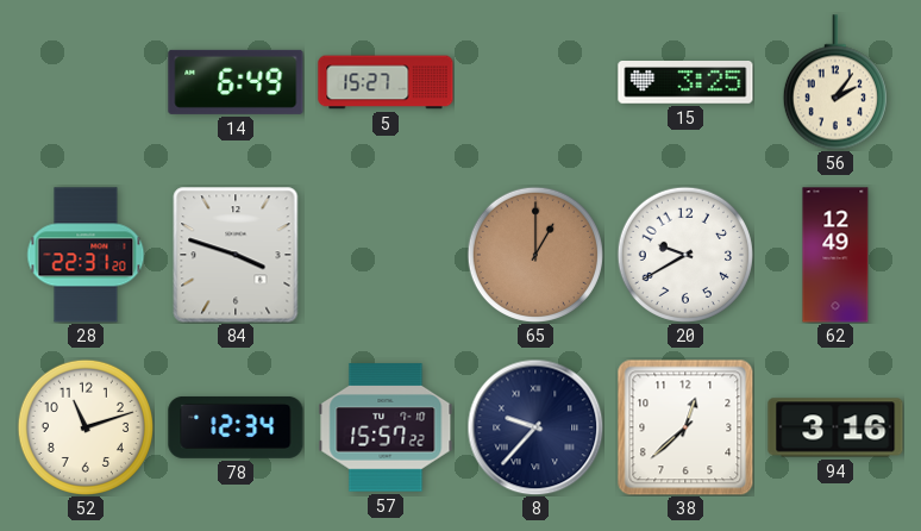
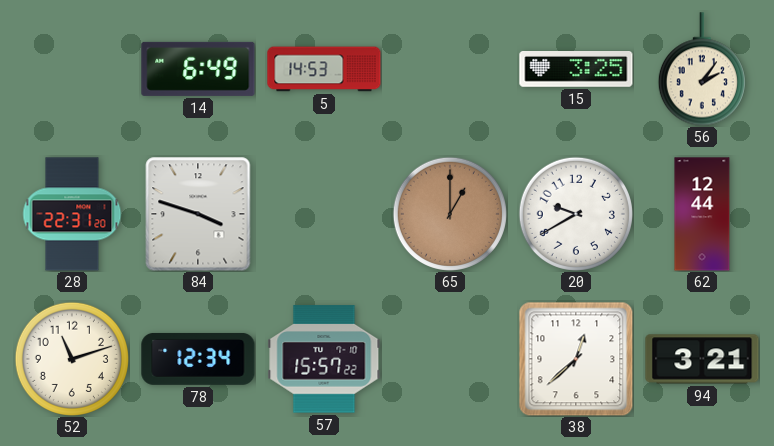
5: 15:27 -> 14:53 (324, 69)
62: 12:49 -> 12:44 (702, 214)
8: 9:37 -> none (535, 427)
94: 3:16 -> 3:21 (702, 359)
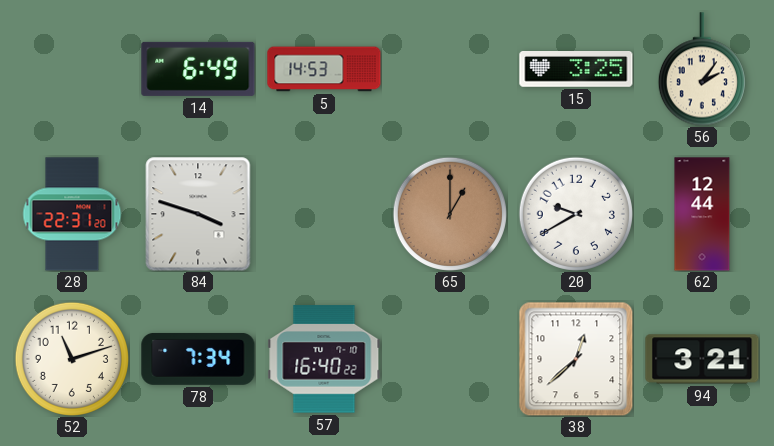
78: 12:34 -> 7:34 (198, 359)
57: 15:57 -> 16:40 (324, 359)
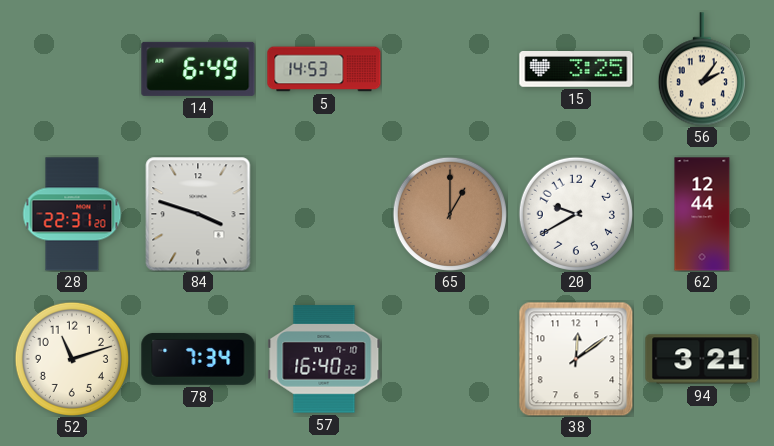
38: 12:38 -> 12:09 (576, 359)
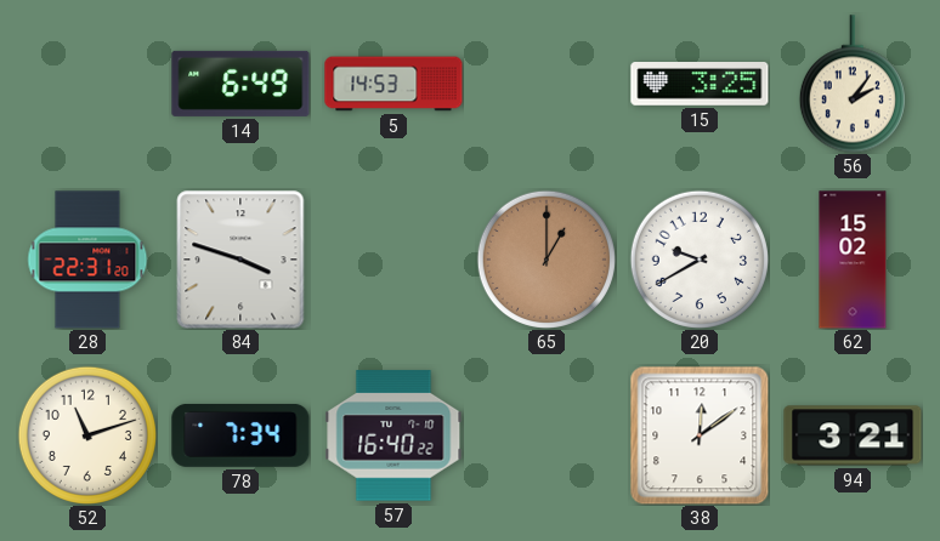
62: 12:44 -> 15:02 (853, 260)
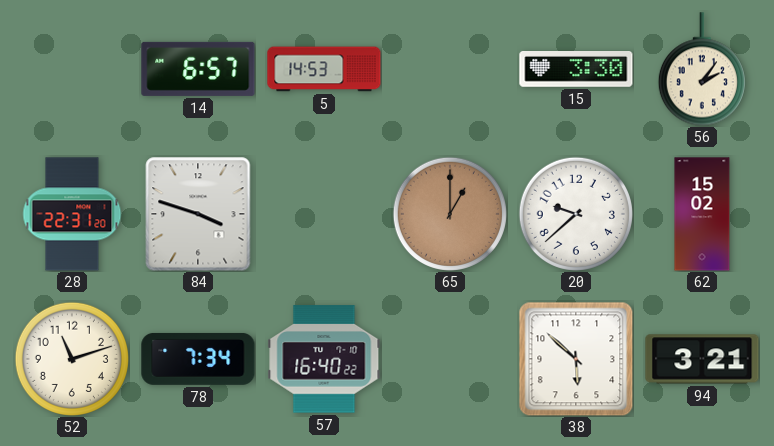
14: 6:49 -> 6:57 (198, 69)
15: 3:25 -> 3:30 (576, 70)
20: 9:40 -> 9:38 (576, 214)
38: 12:09 -> 5:52 (576, 359)
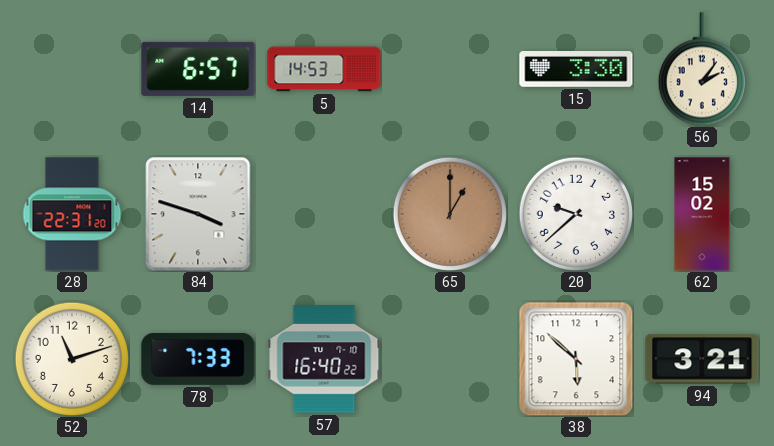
78: 7:34 -> 7:33 (198, 359)
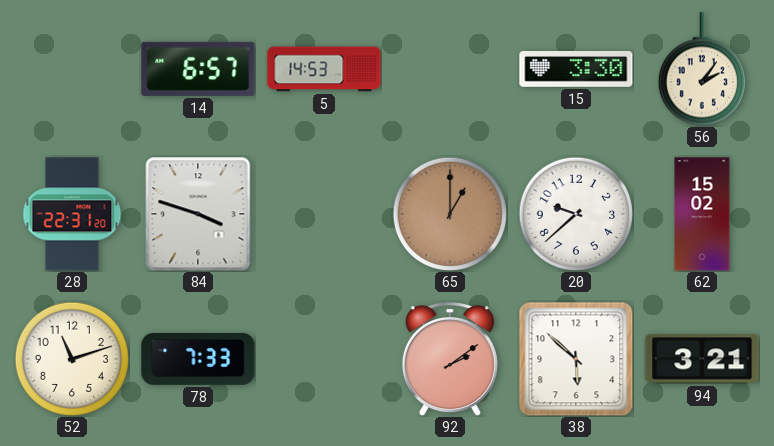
57: 16:40 -> none (324, 359)
92: none -> 2:09 (450, 360)
